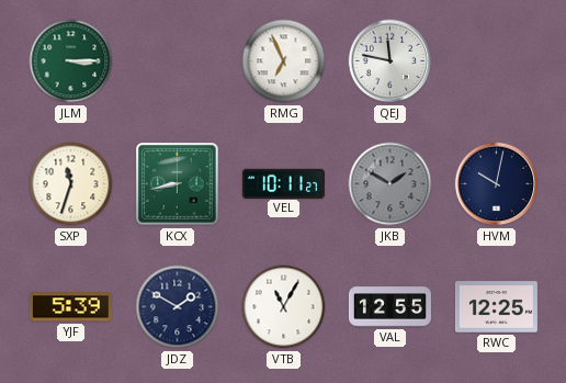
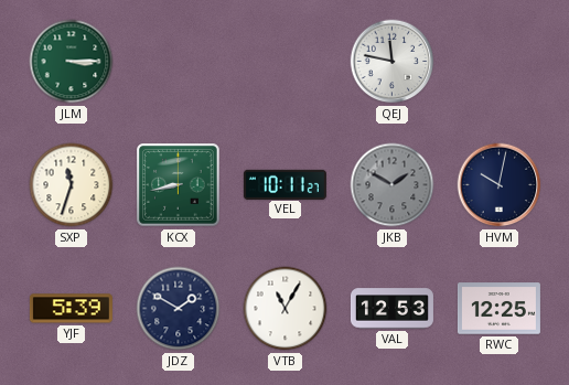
RMG: 6:56 -> none (284, 61)
VAL: 12:55 -> 12:53 (391, 309)
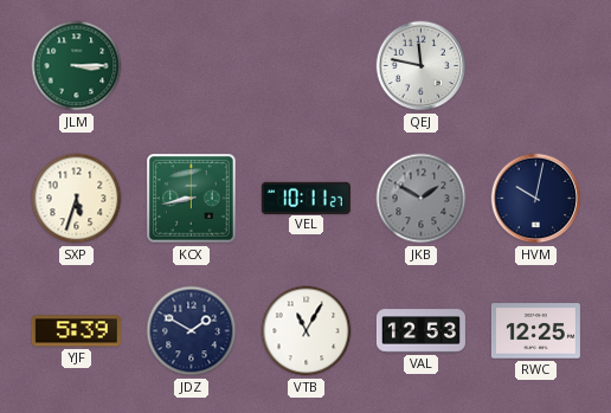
SXP: 11:33 -> 5:33 (77, 199)
